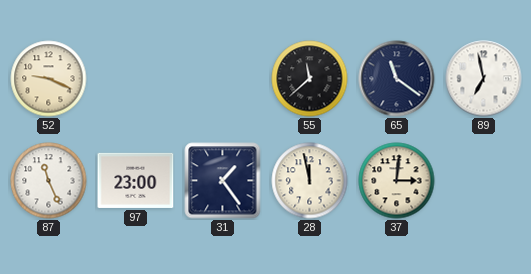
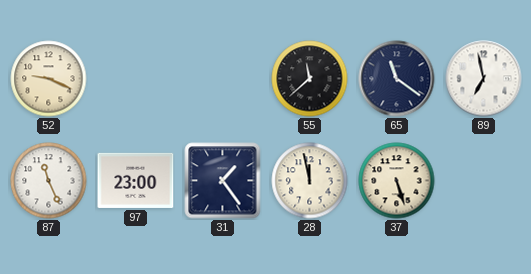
37: 3:01 -> 5:27 (397, 181)
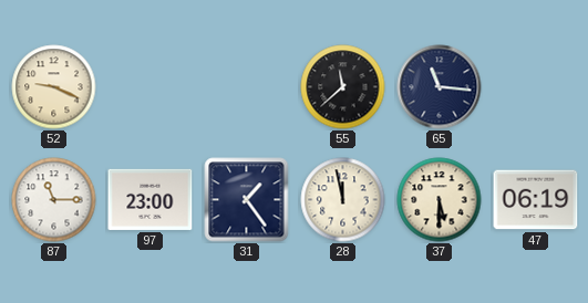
65: 11:21 -> 11:16 (440, 87)
89: 6:58 -> none (484, 79)
87: 11:26 -> 11:15 (54, 200)
37: 5:27 -> 5:30 (440, 200)
47: none -> 06:19 (536, 200)
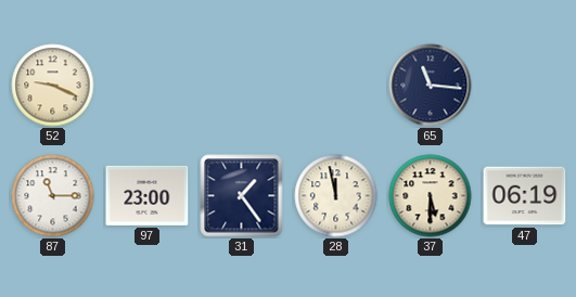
55: 11:38 -> none (343, 87)
